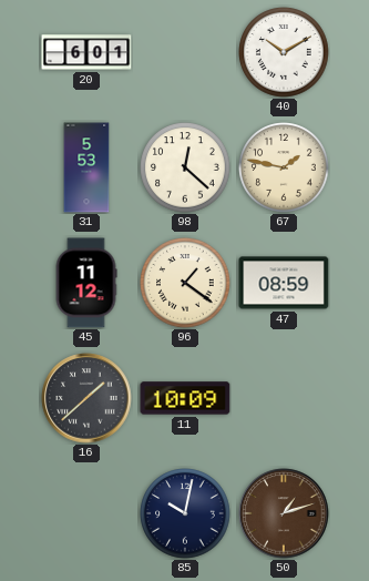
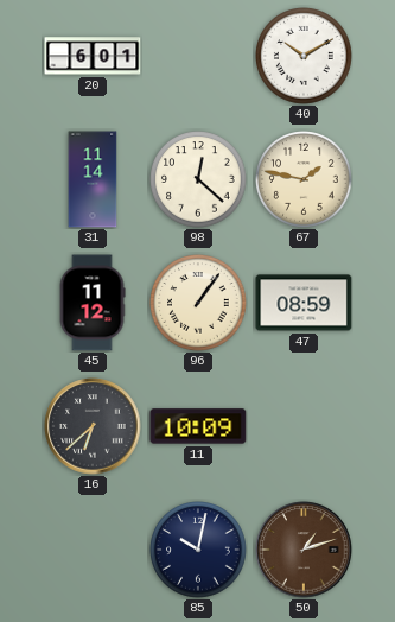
31: 5:53 -> 11:14 (93, 179)
96: 1:21 -> 1:06 (198, 303)
16: 1:38 -> 6:38 (93, 426)
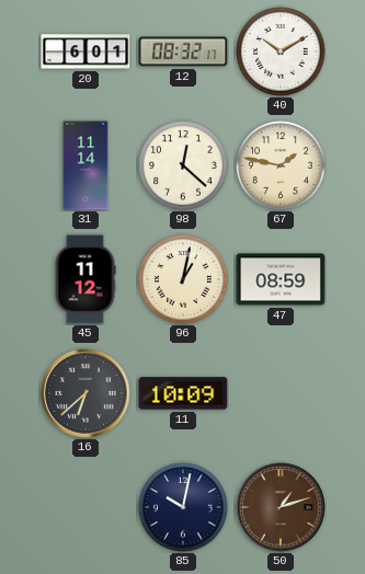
12: none -> 08:32 (183, 51)
96: 1:06 -> 1:02 (183, 279)
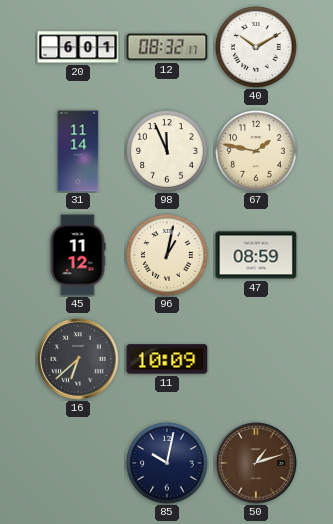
98: 12:22 -> 11:56 (167, 151)
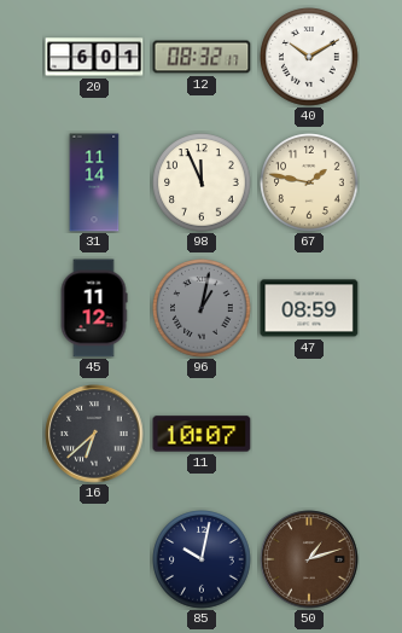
96 dial: cream -> grey (202, 308)
11: 10:09 -> 10:07 (202, 434)
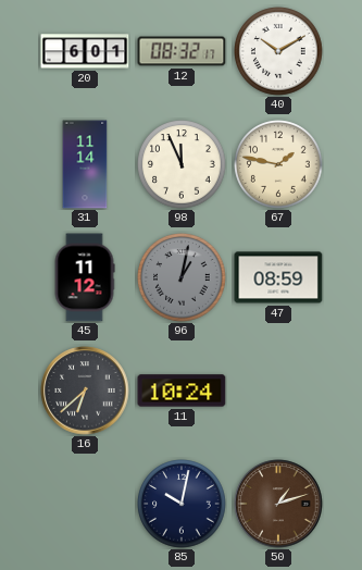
11: 10:07 -> 10:24 (182, 391)
